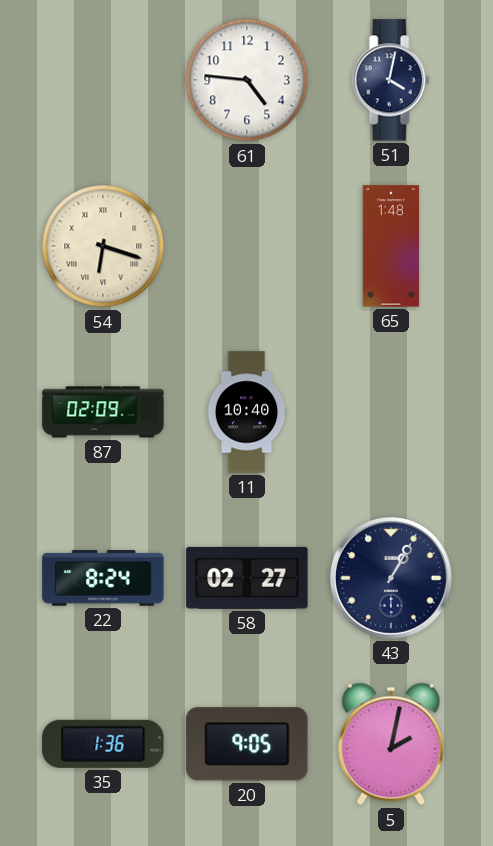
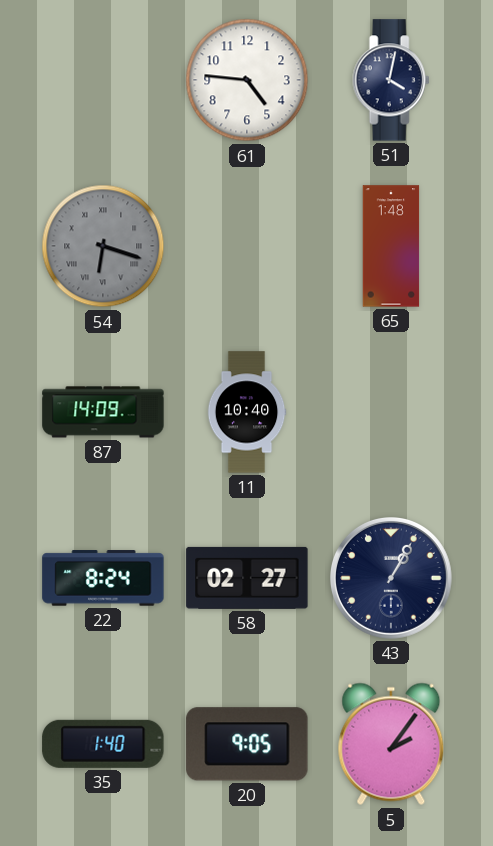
54 dial: cream -> grey (103, 246)
87: 02:09 -> 14:09 (103, 412)
35: 1:36 -> 1:40 (103, 744)
5: 2:02 -> 2:06 (391, 744)
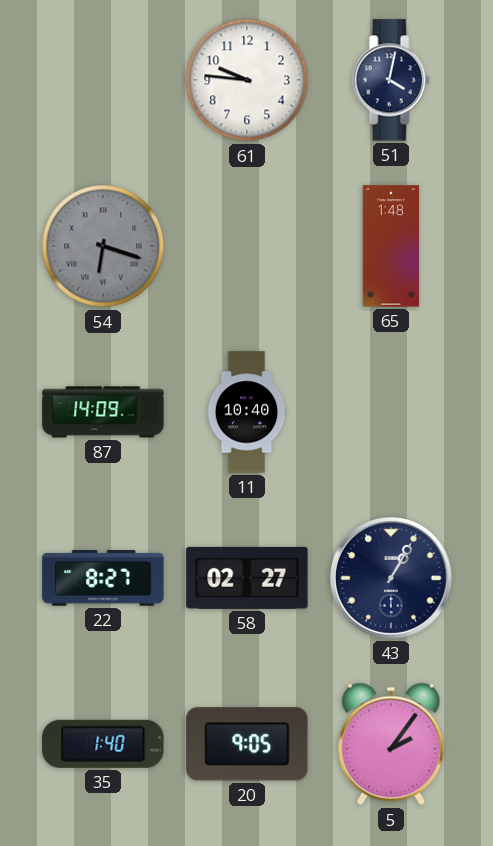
61: 4:46 -> 9:46 (247, 80)
22: 8:24 -> 8:27 (103, 578)
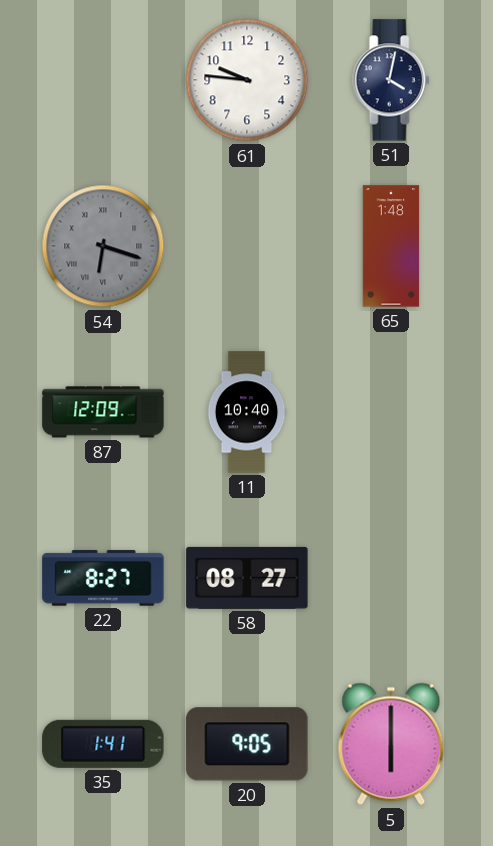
87: 14:09 -> 12:09 (103, 412)
58: 02:27 -> 08:27 (247, 578)
43: 1:05 -> none (392, 579)
35: 1:40 -> 1:41 (103, 744)
5: 2:06 -> 6:00 (391, 744)
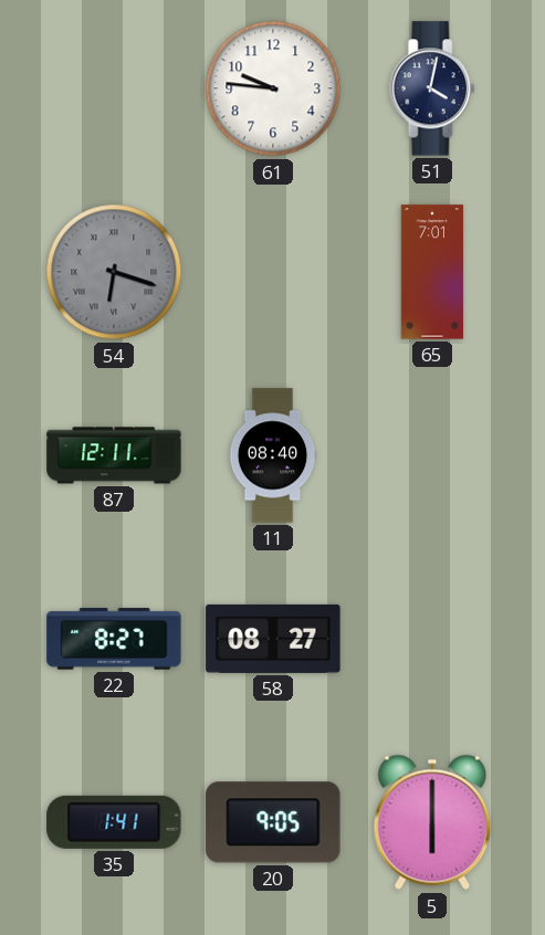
65: 1:48 -> 7:01 (432, 272)
87: 12:09 -> 12:11 (114, 455)
11: 10:40 -> 08:40 (273, 455)
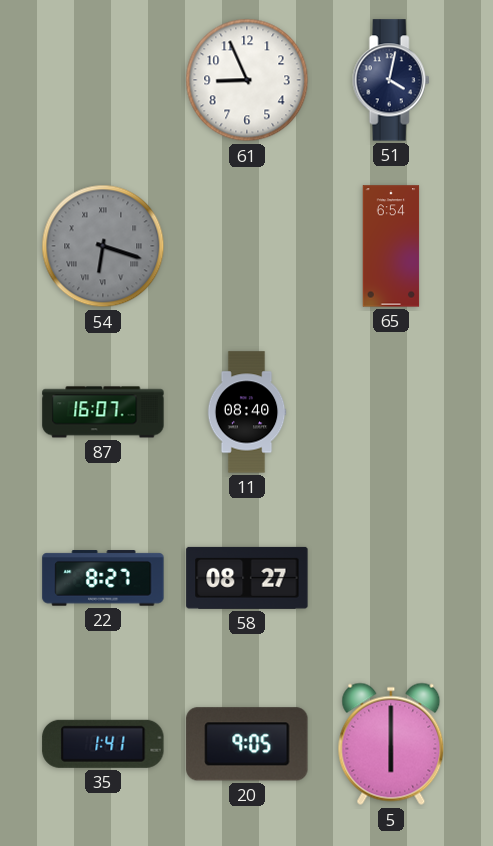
61: 9:46 -> 8:56 (247, 80)
65: 7:01 -> 6:54 (391, 246)
87: 12:11 -> 16:07 (103, 412)
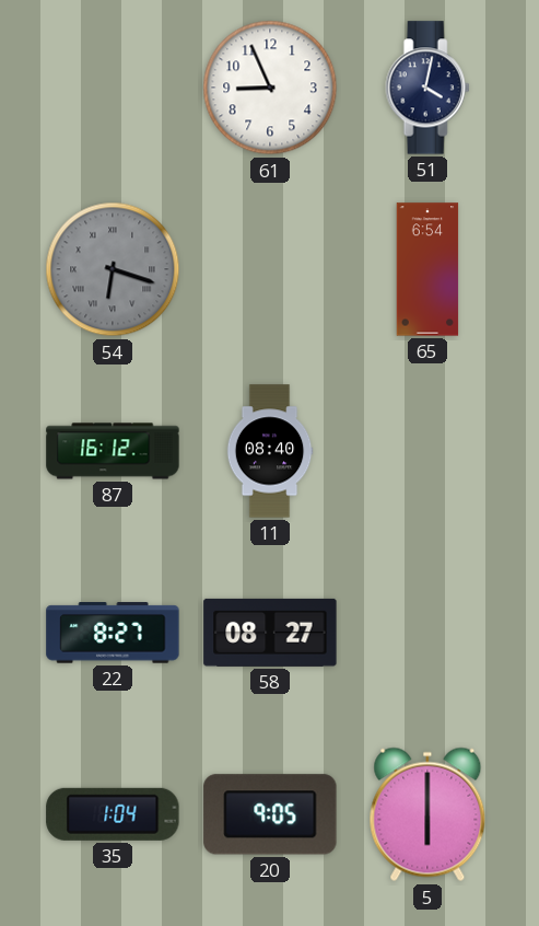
87: 16:07 -> 16:12 (113, 451)
35: 1:41 -> 1:04 (113, 814)
